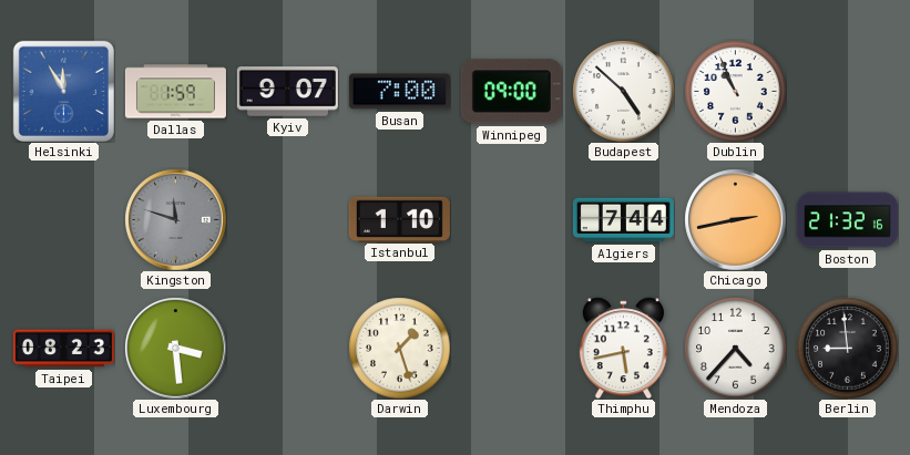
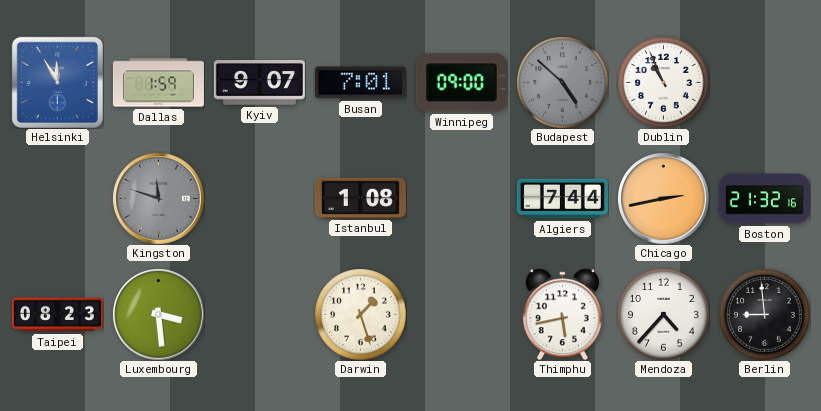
Busan: 7:00 -> 7:01 (360, 83)
Budapest dial: white -> grey (562, 82)
Istanbul: 1:10 -> 1:08 (360, 198)
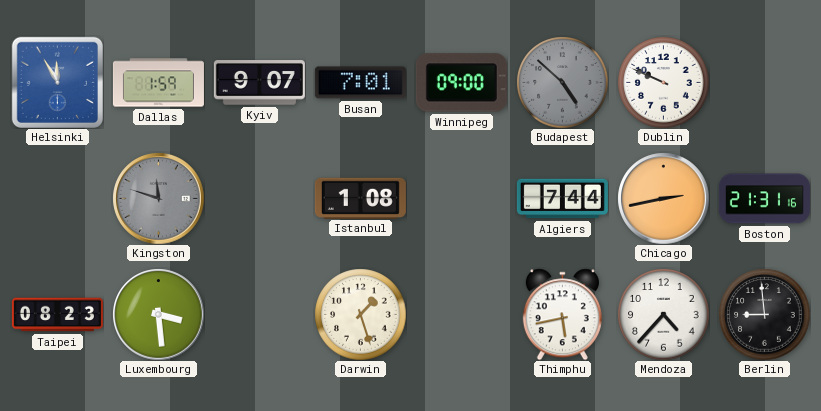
Dublin: 10:56 -> 9:49 (663, 82)
Boston: 21:32 -> 21:31 (764, 199)
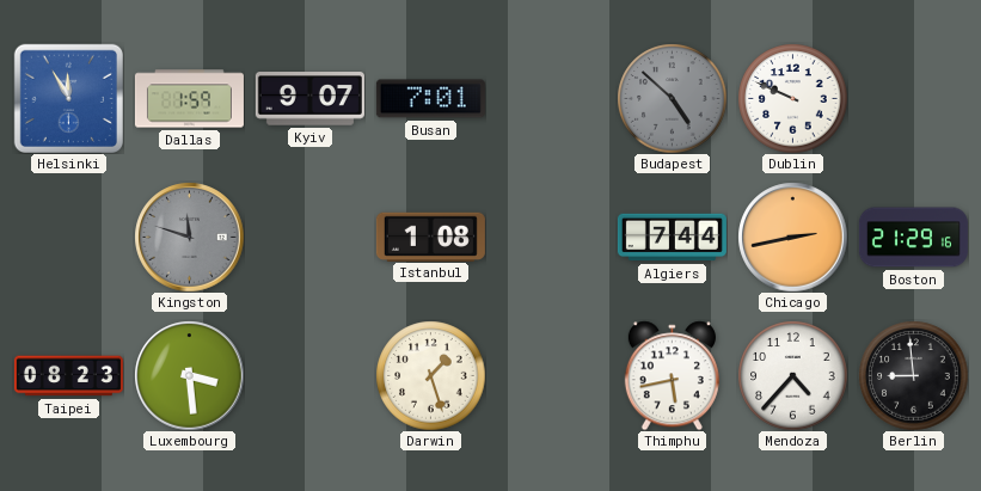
Winnipeg: 09:00 -> none (461, 83)
Boston: 21:31 -> 21:29 (913, 238)
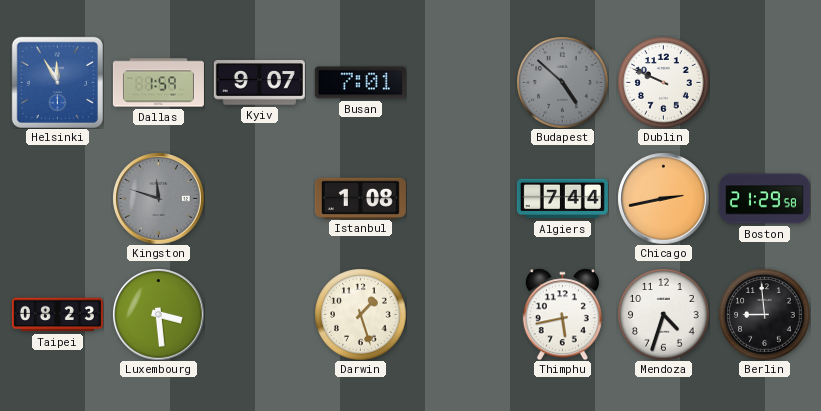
Boston: 21:29:16 -> 21:29:58 (764, 199)
Mendoza: 4:37 -> 4:33 (663, 314)
